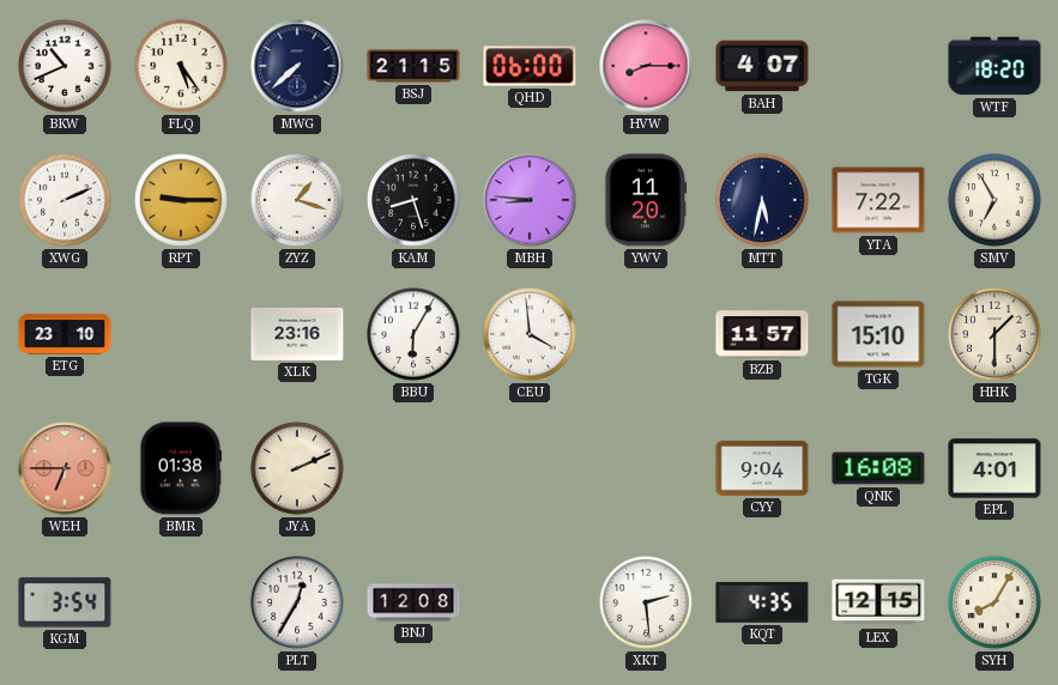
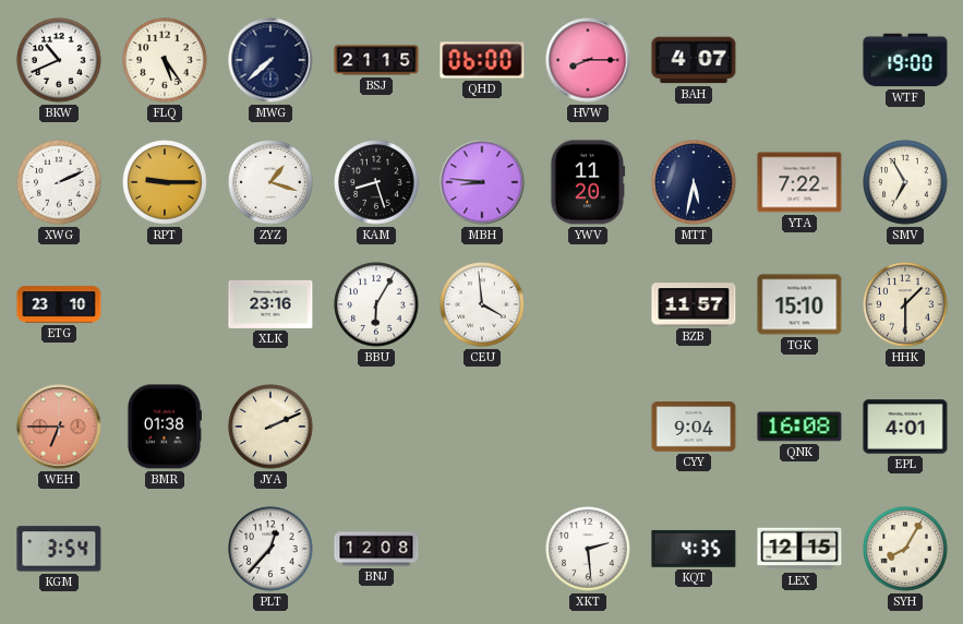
WTF: 18:20 -> 19:00 (905, 60)
PLT: 12:35 -> 12:37 (270, 549)
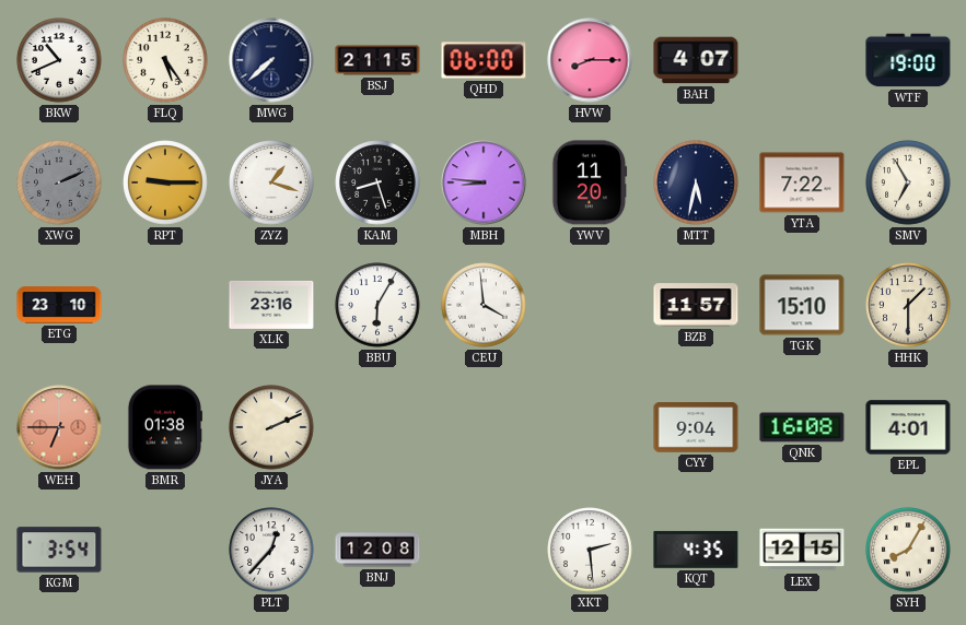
XWG dial: white -> grey (59, 182)
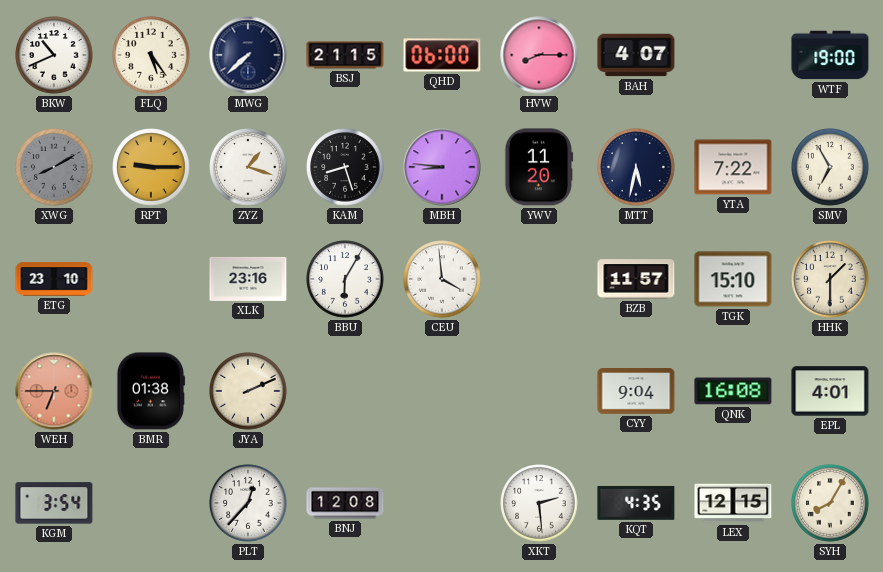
XWG: 2:11 -> 8:10 (54, 167)
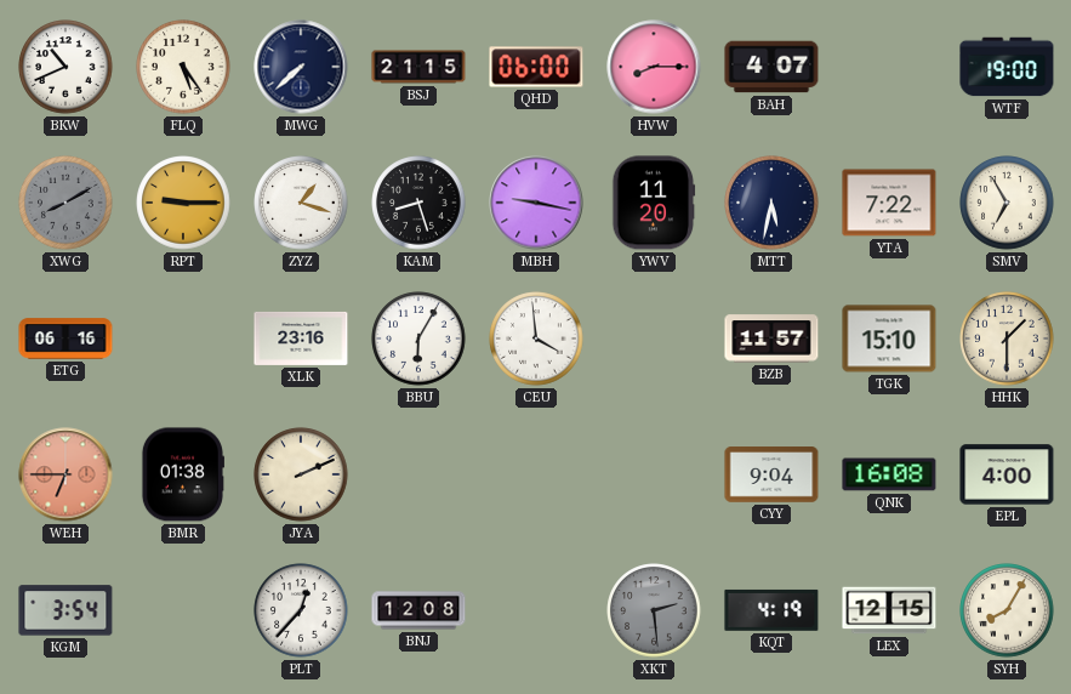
MBH: 8:46 -> 9:17 (536, 203)
ETG: 23:10 -> 06:16 (65, 339)
EPL: 4:01 -> 4:00 (1007, 474)
XKT dial: white -> grey (654, 610)
KQT: 4:35 -> 4:19 (771, 610)
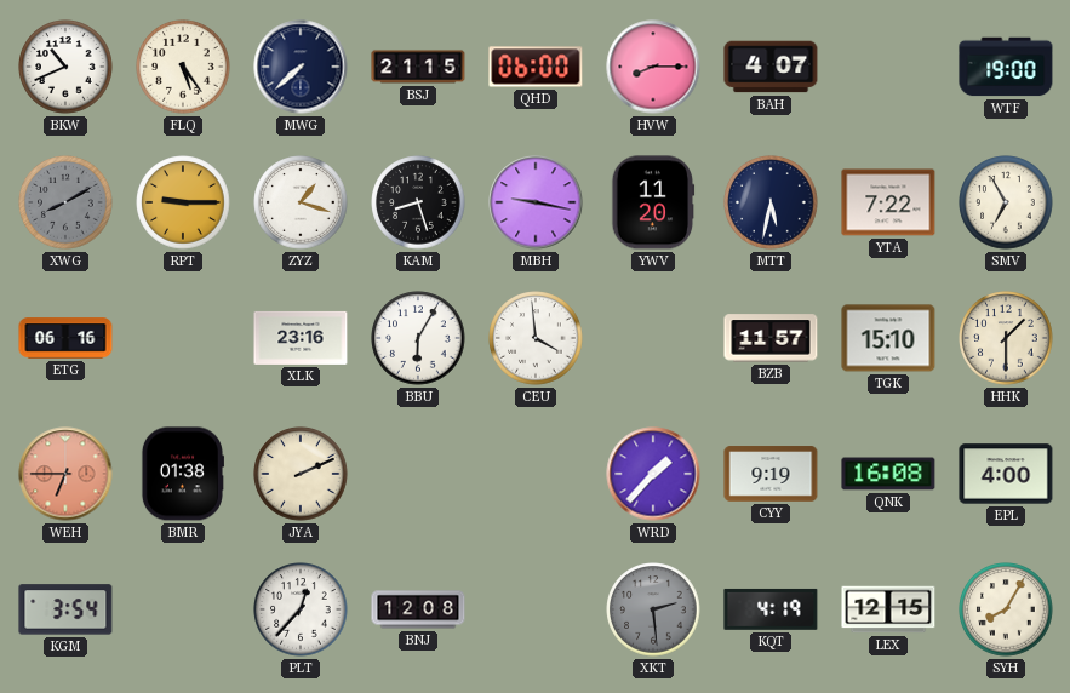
WRD: none -> 1:37 (653, 474)
CYY: 9:04 -> 9:19 (771, 474)
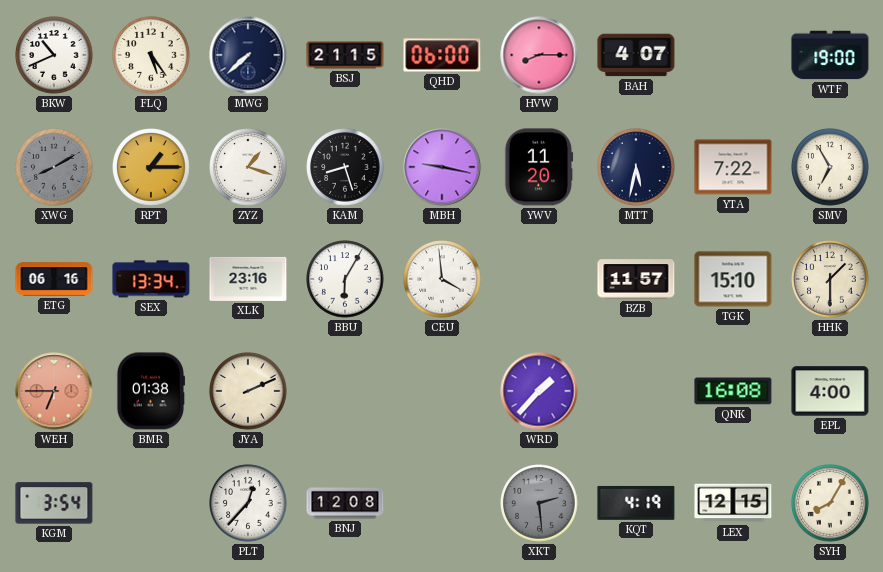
RPT: 9:15 -> 1:15 (151, 167)
SEX: none -> 13:34 (151, 279)
CYY: 9:19 -> none (771, 474)
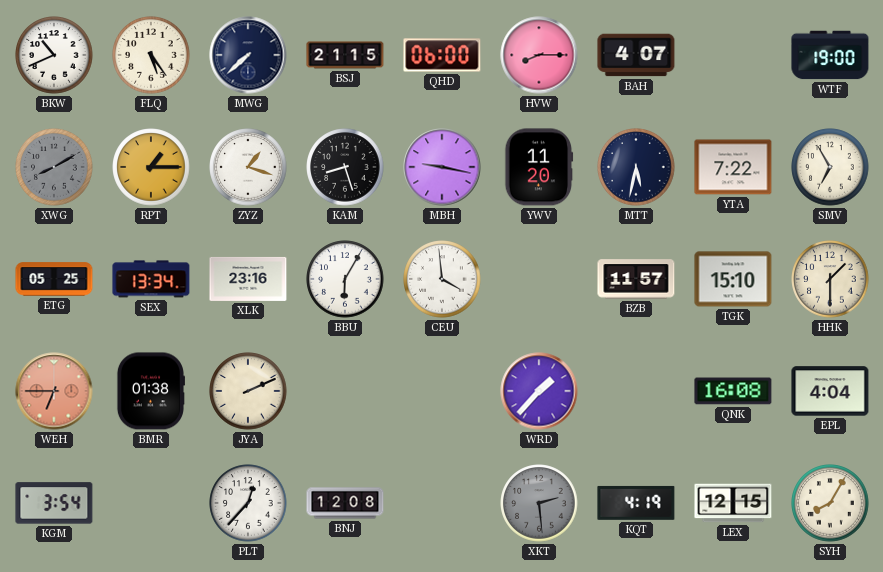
ETG: 06:16 -> 05:25 (54, 279)
EPL: 4:00 -> 4:04 (830, 391)
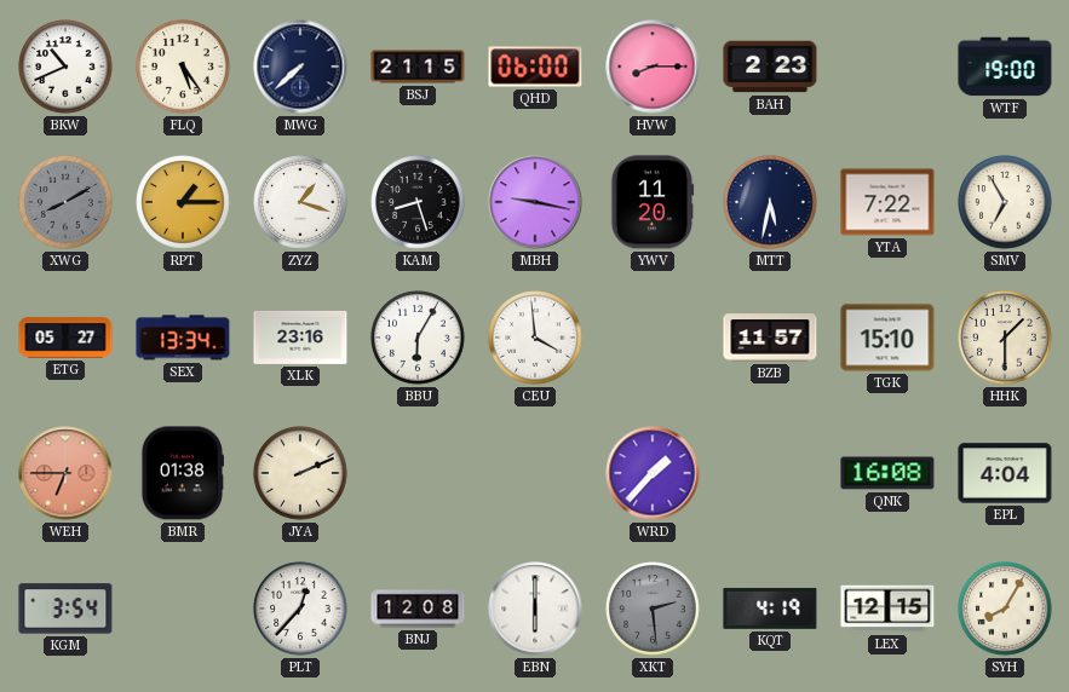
BAH: 4:07 -> 2:23 (770, 67)
ETG: 05:25 -> 05:27 (65, 338)
EBN: none -> 6:00 (535, 609)
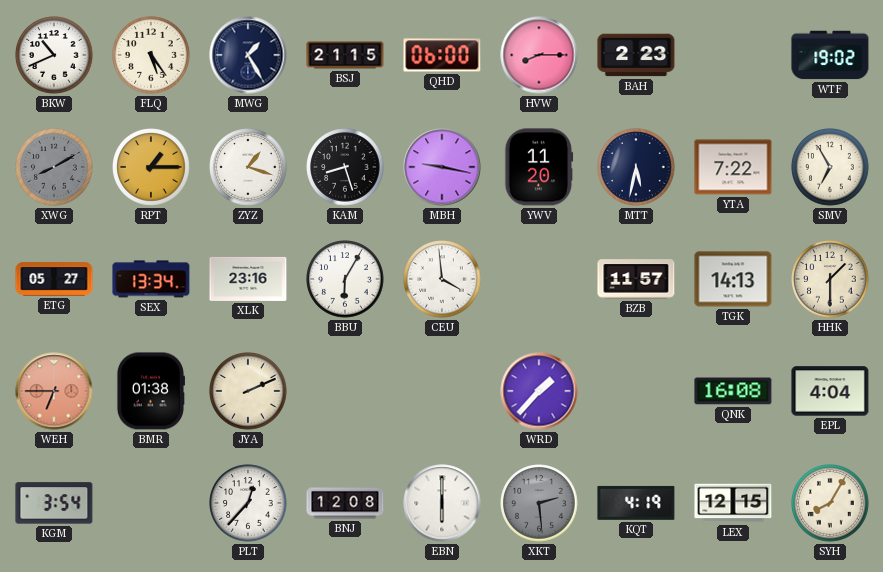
MWG: 7:38 -> 1:25 (248, 55)
WTF: 19:00 -> 19:02 (830, 55)
TGK: 15:10 -> 14:13 (733, 279)
